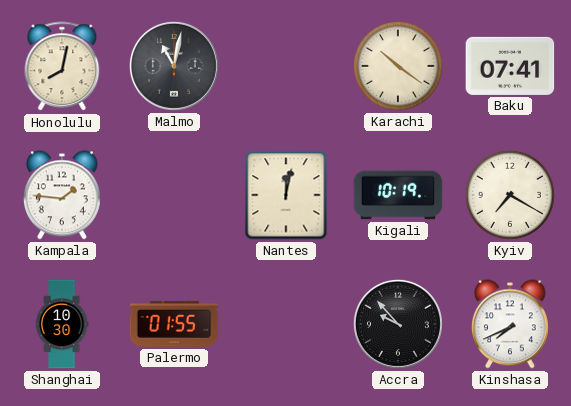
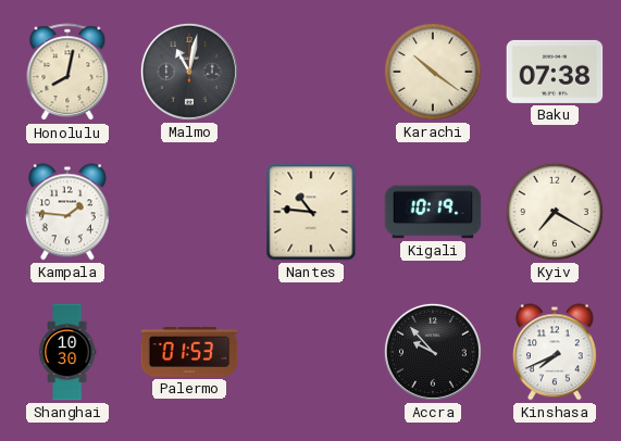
Baku: 07:41 -> 07:38 (555, 72)
Nantes: 12:02 -> 10:46 (311, 212)
Palermo: 01:55 -> 01:53 (189, 352)
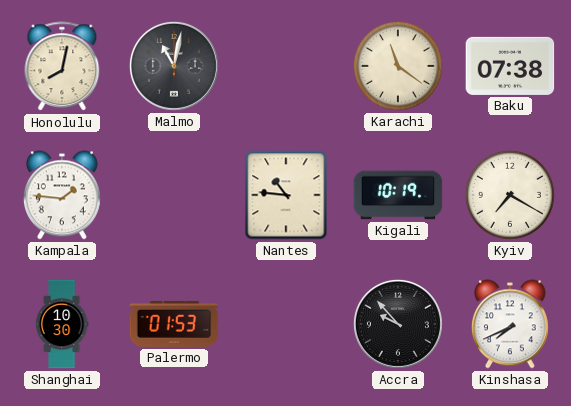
Karachi: 10:21 -> 11:21 (398, 66)
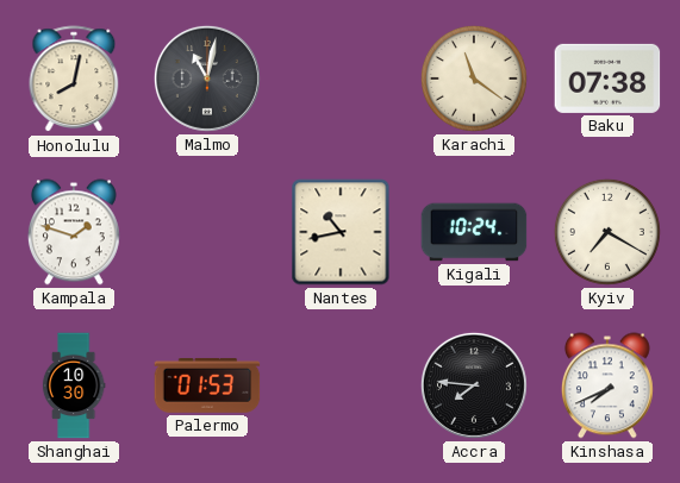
Kampala: 1:46 -> 1:48 (74, 232)
Nantes: 10:46 -> 10:43 (341, 232)
Kigali: 10:19 -> 10:24 (474, 232)
Accra: 9:53 -> 7:46 (474, 385)
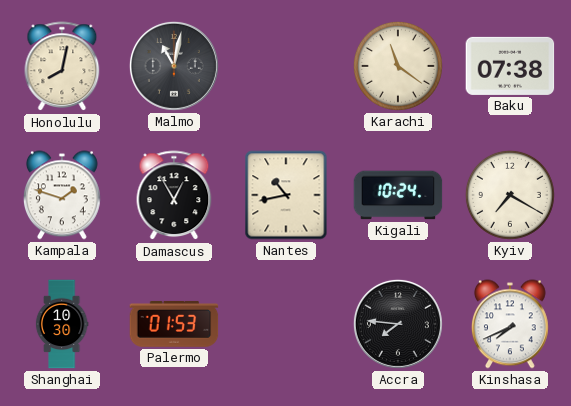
Damascus: none -> 12:55 (174, 196)
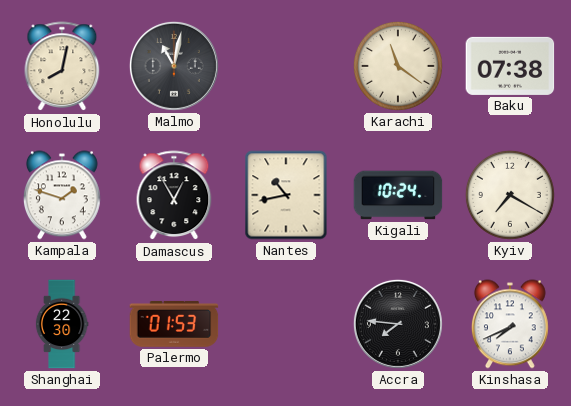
Shanghai: 10:30 -> 22:30 (62, 324)
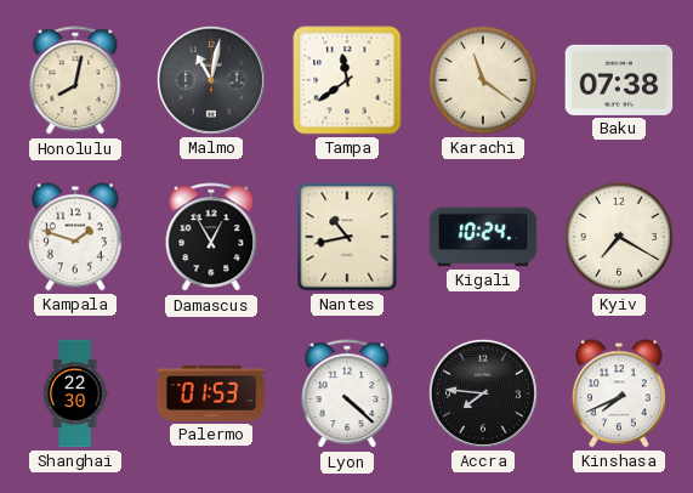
Tampa: none -> 11:39 (347, 80)
Lyon: none -> 4:22 (347, 395)
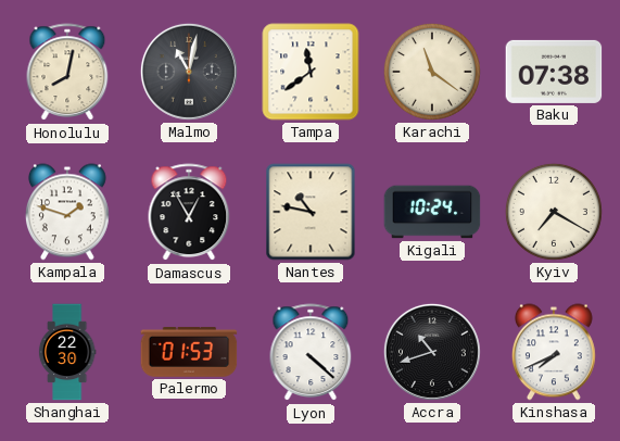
Nantes: 10:43 -> 10:47 (311, 212)
Accra: 7:46 -> 10:42 (432, 352)
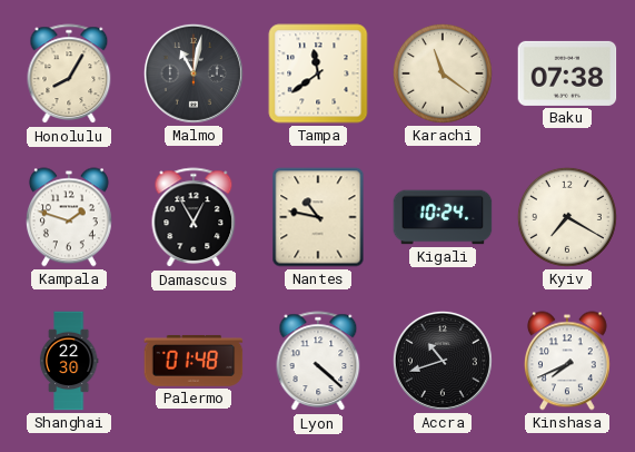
Honolulu: 8:02 -> 8:05 (69, 75)
Palermo: 01:53 -> 01:48 (194, 361)
